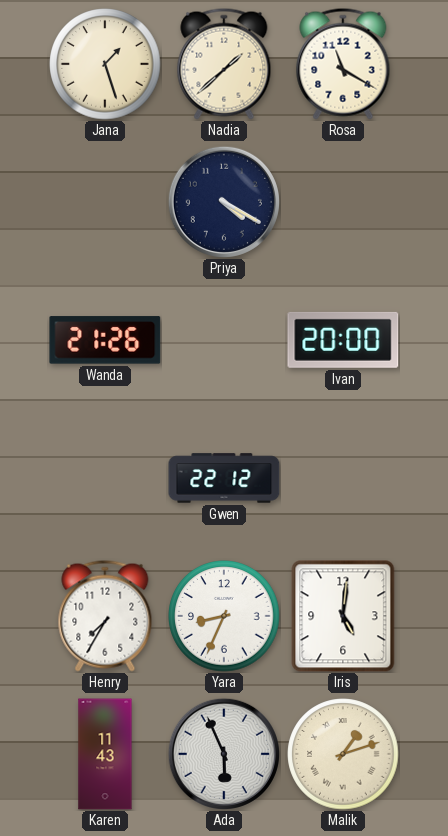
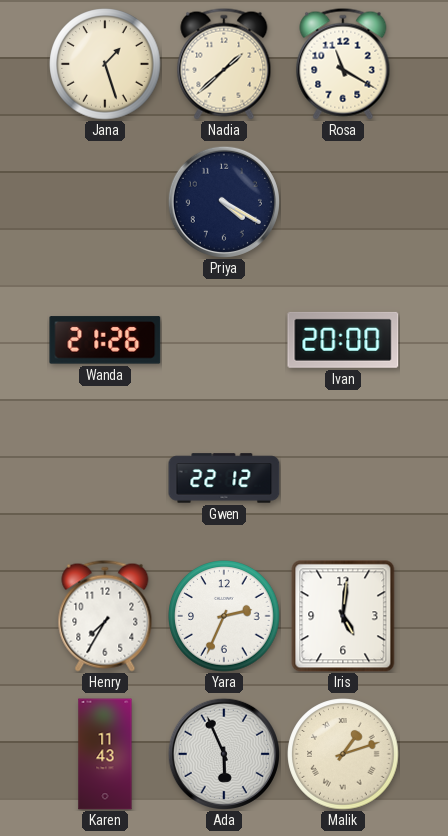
Yara: 8:34 -> 2:34 (224, 616)
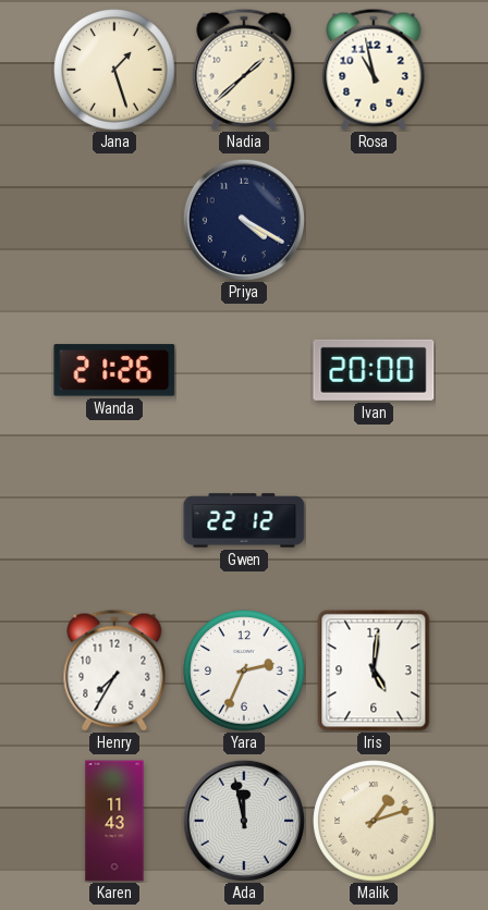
Rosa: 11:20 -> 10:58 (374, 70)
Ada: 5:56 -> 11:58 (244, 821)
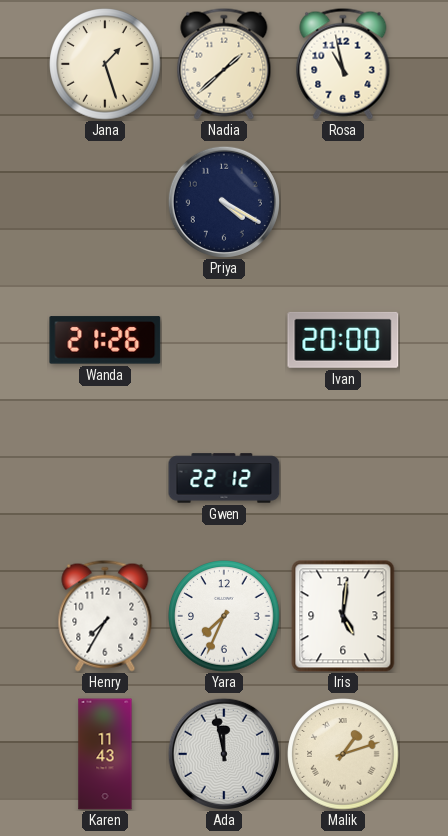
Yara: 2:34 -> 7:34 (224, 616)
